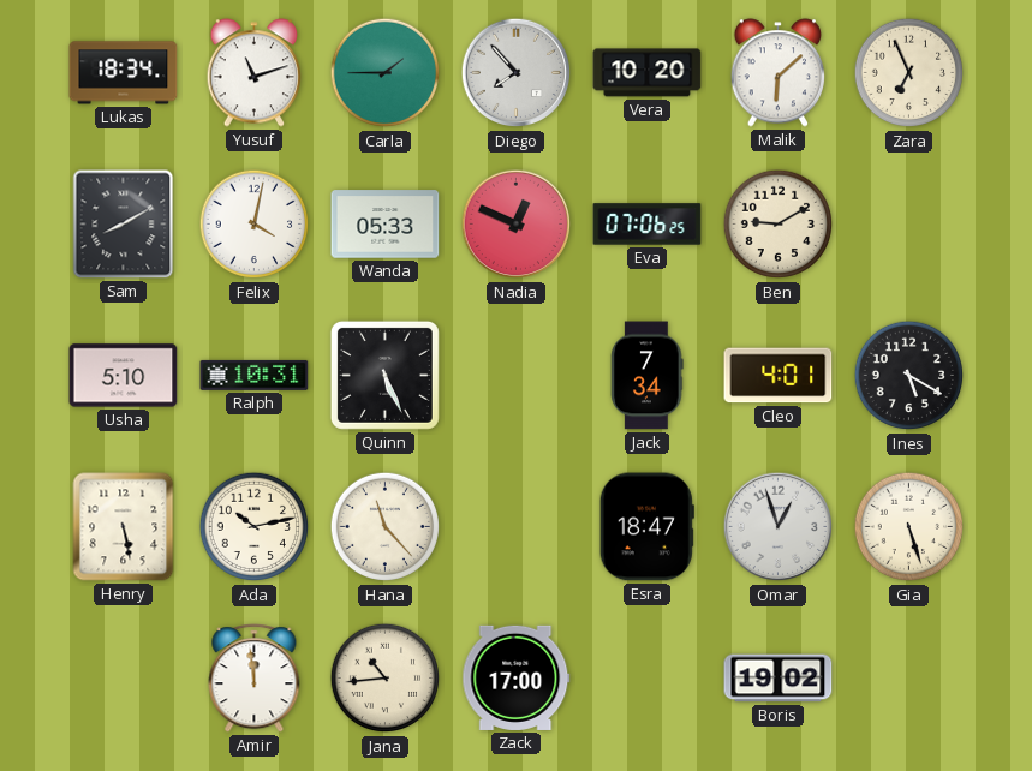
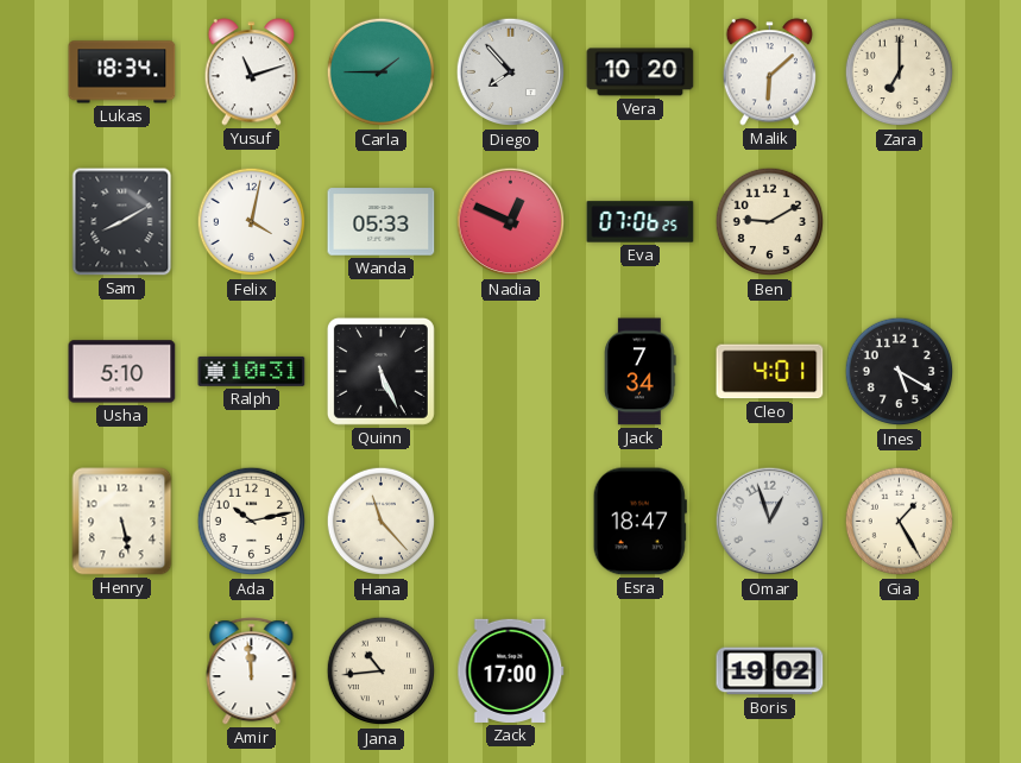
Zara: 6:56 -> 7:00 (900, 72)
Gia: 5:27 -> 1:25 (900, 522)
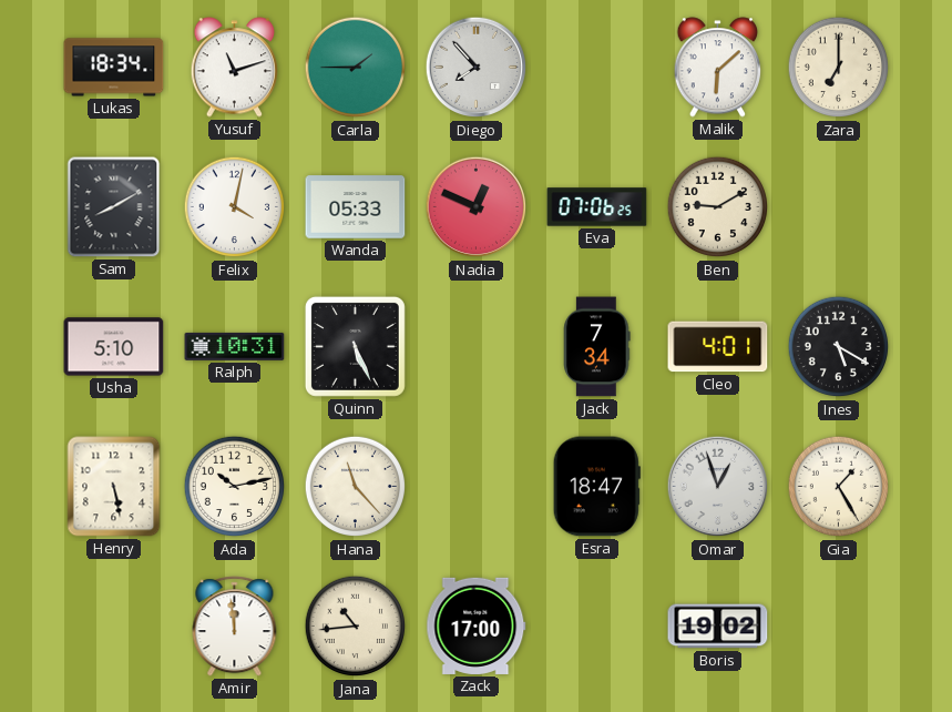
Vera: 10:20 -> none (641, 72)
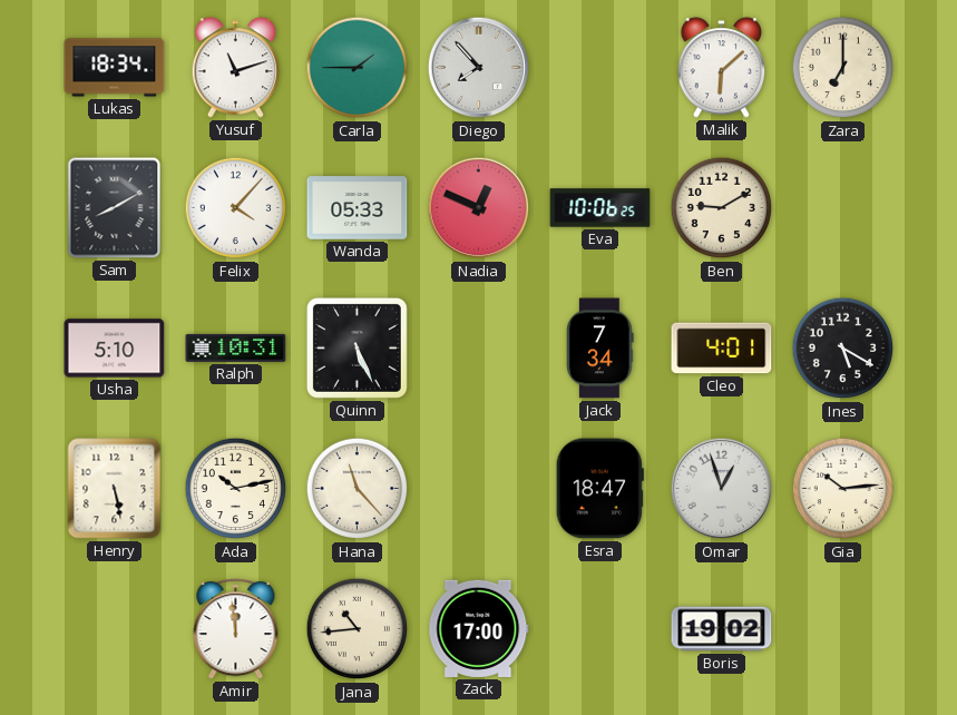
Felix: 4:02 -> 4:07 (236, 208)
Eva: 07:06 -> 10:06 (600, 208)
Gia: 1:25 -> 10:14 (843, 489)
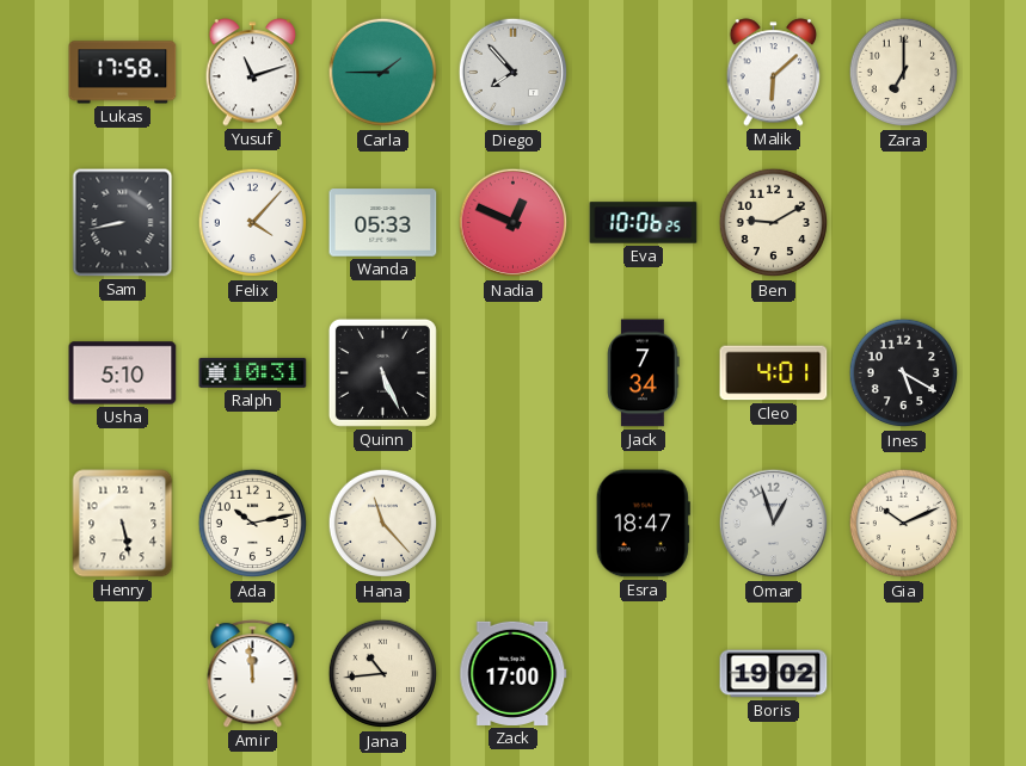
Lukas: 18:34 -> 17:58 (123, 73)
Sam: 8:10 -> 8:43 (123, 223)
Gia: 10:14 -> 10:11 (904, 524)
